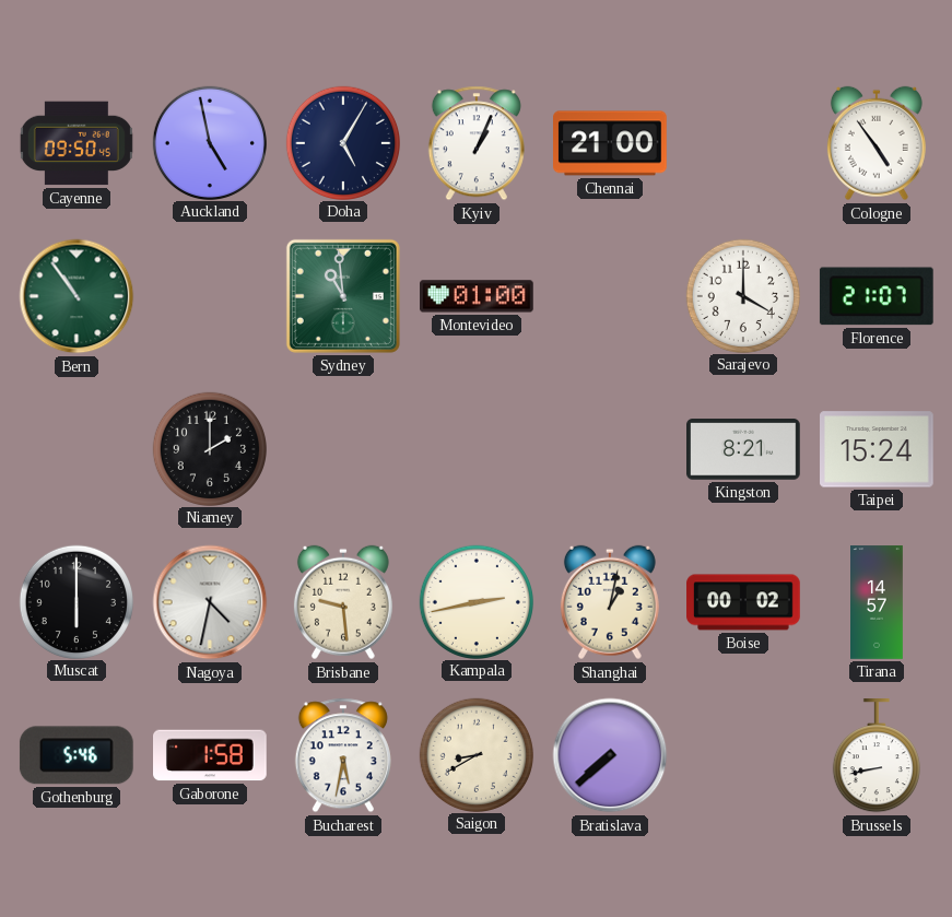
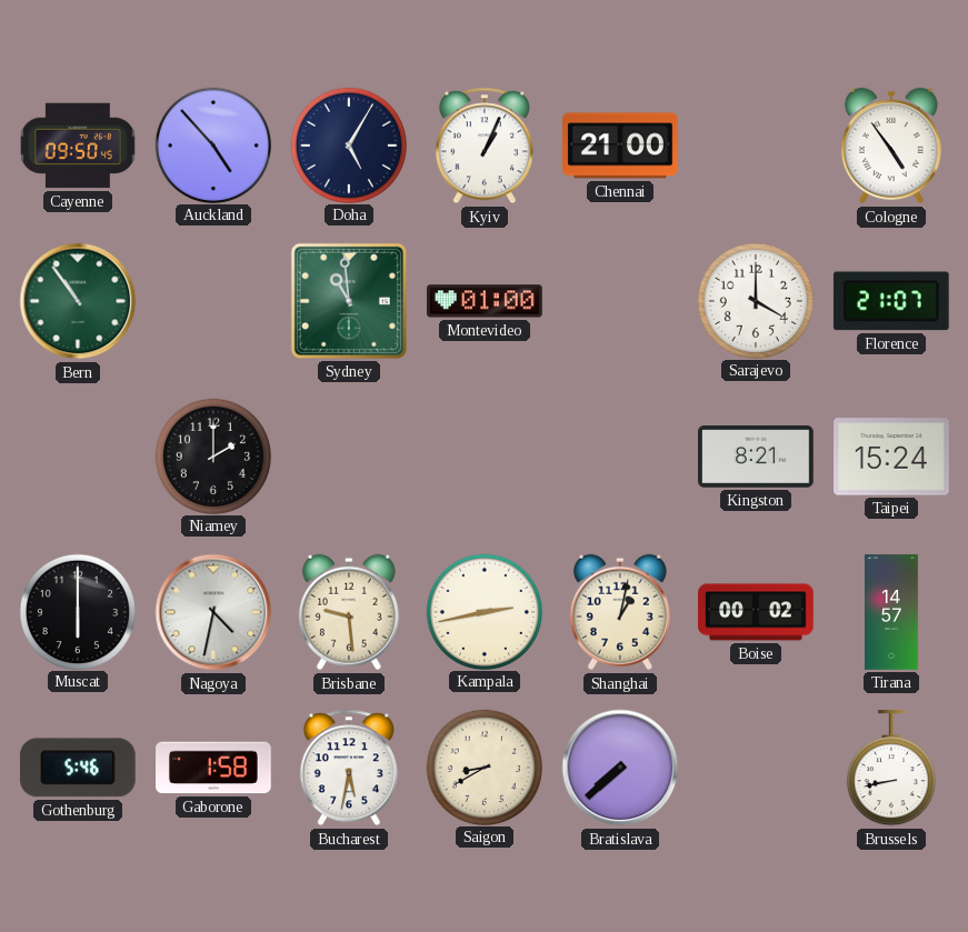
Auckland: 4:58 -> 4:53 (212, 144)
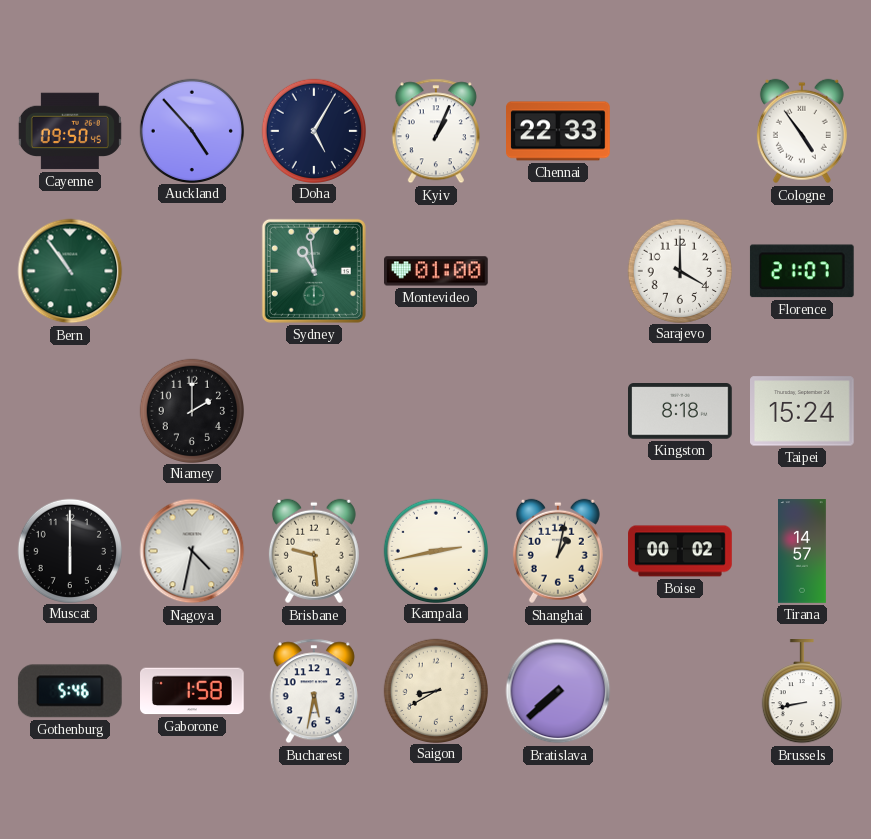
Chennai: 21:00 -> 22:33 (559, 131)
Kingston: 8:21 -> 8:18 (681, 411)
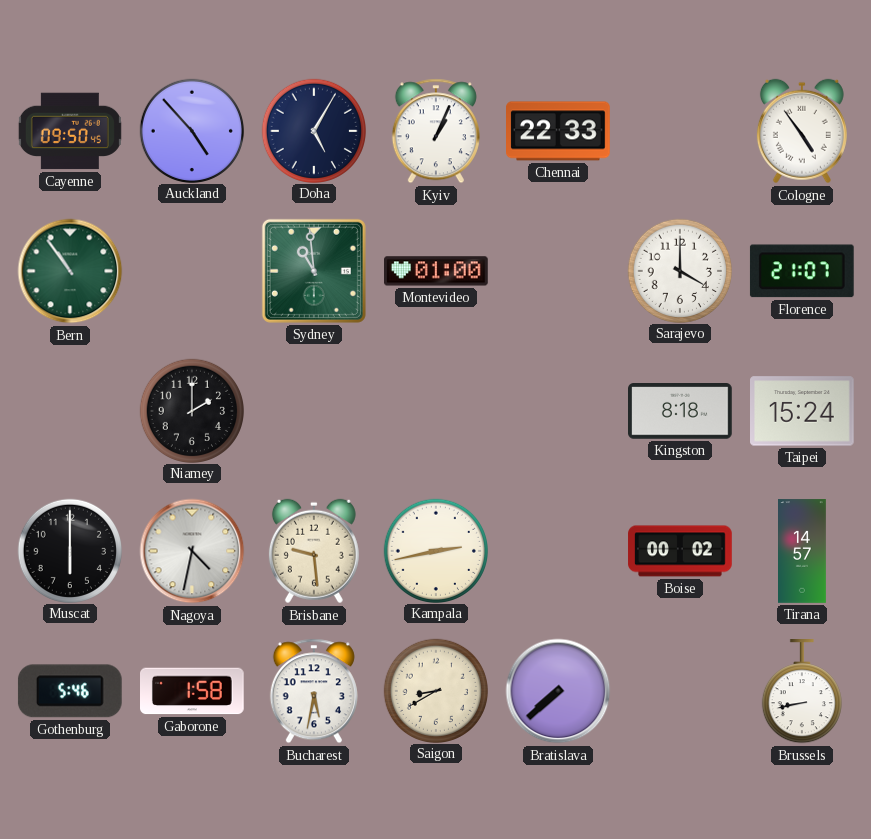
Shanghai: 1:02 -> none (558, 551)
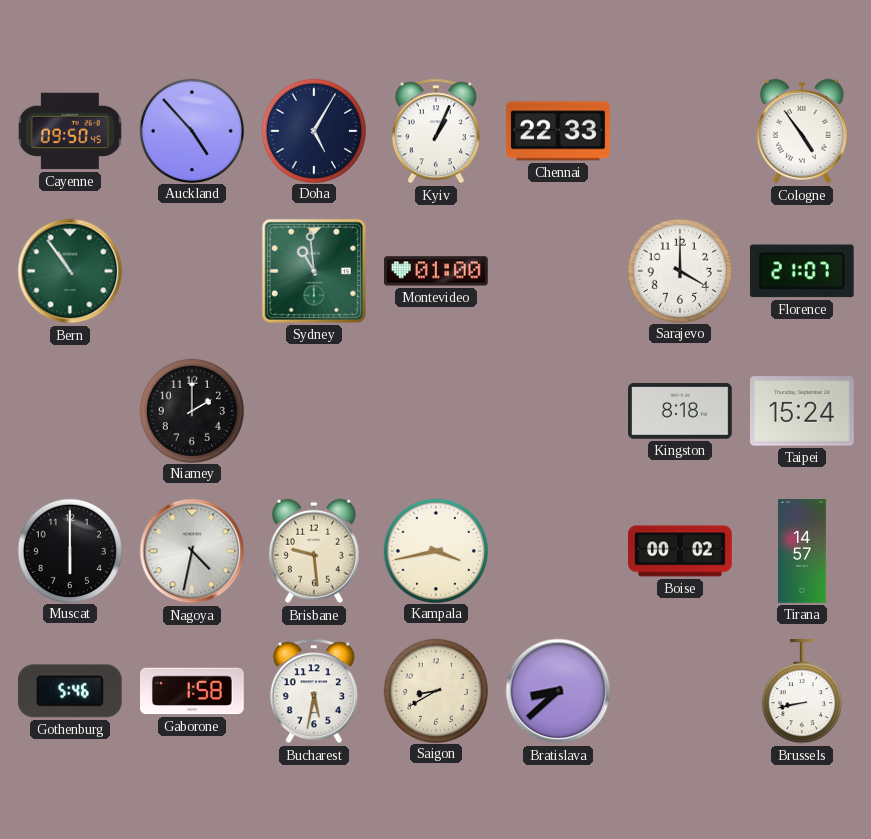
Kampala: 2:43 -> 3:43 (435, 550)
Bratislava: 7:38 -> 8:38 (558, 691)
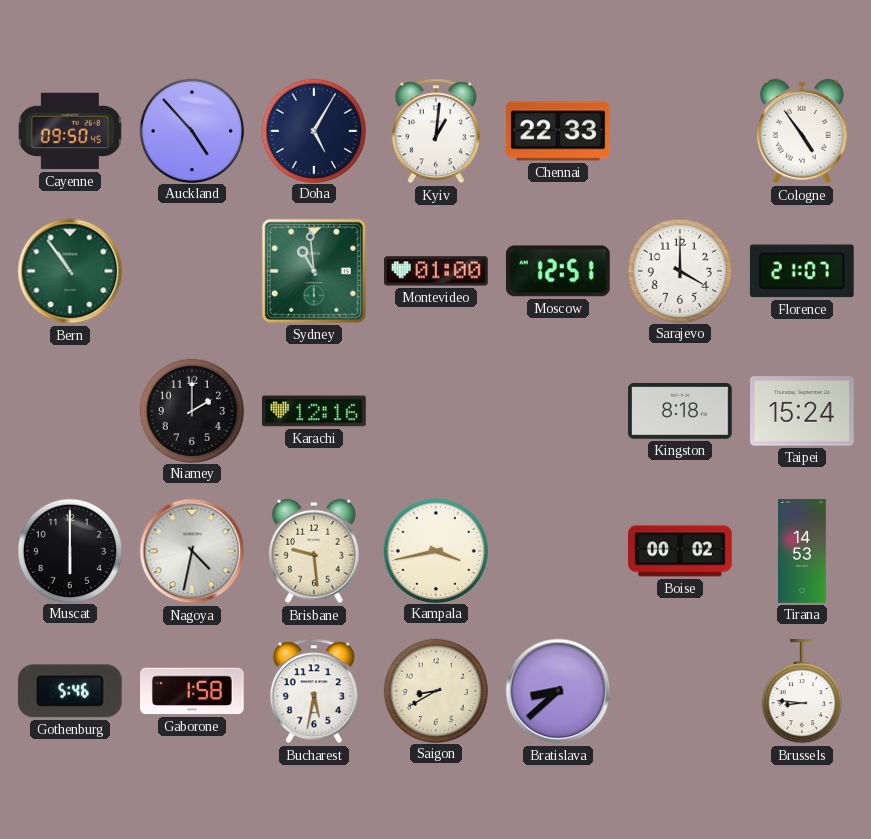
Kyiv: 1:04 -> 1:01 (436, 131)
Moscow: none -> 12:51 (558, 271)
Karachi: none -> 12:16 (315, 411)
Tirana: 14:57 -> 14:53 (803, 551)
Brussels: 8:43 -> 8:46 (802, 692)
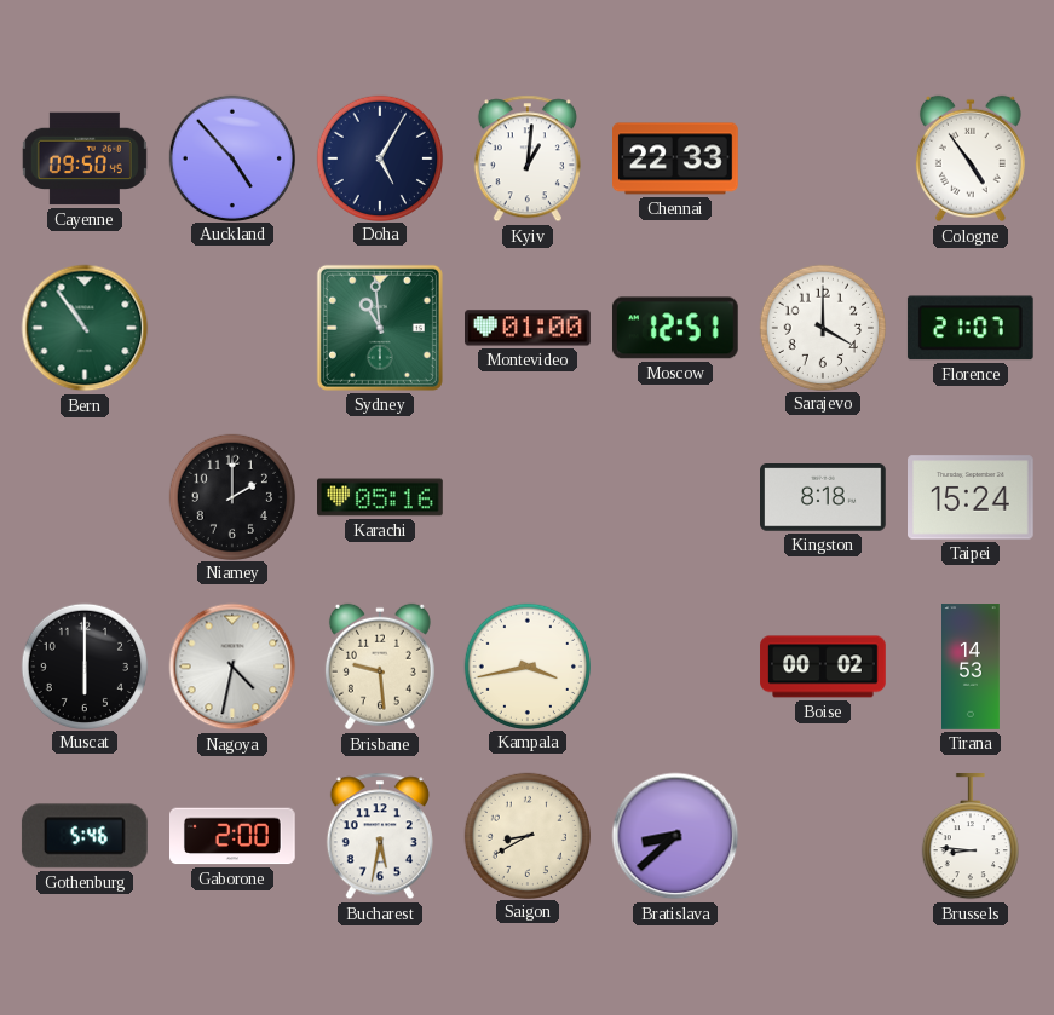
Karachi: 12:16 -> 05:16 (381, 497)
Gaborone: 1:58 -> 2:00 (234, 836)
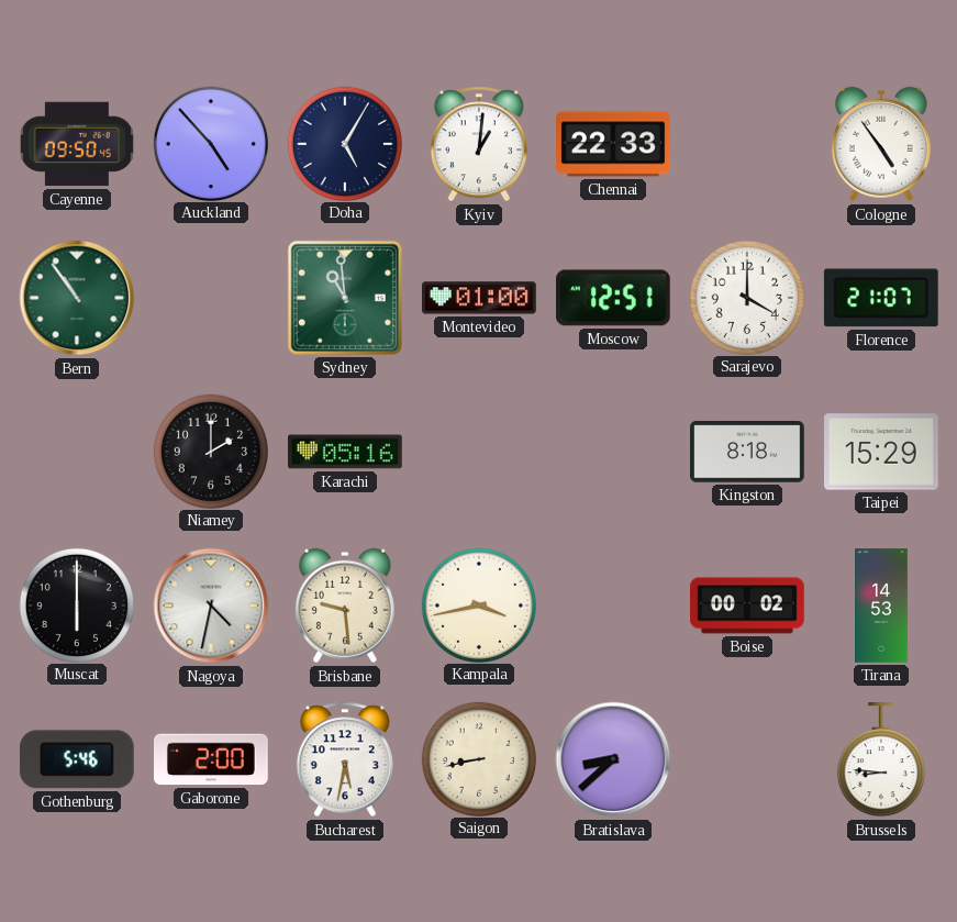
Taipei: 15:24 -> 15:29 (882, 452)
Saigon: 8:40 -> 8:43 (478, 758)
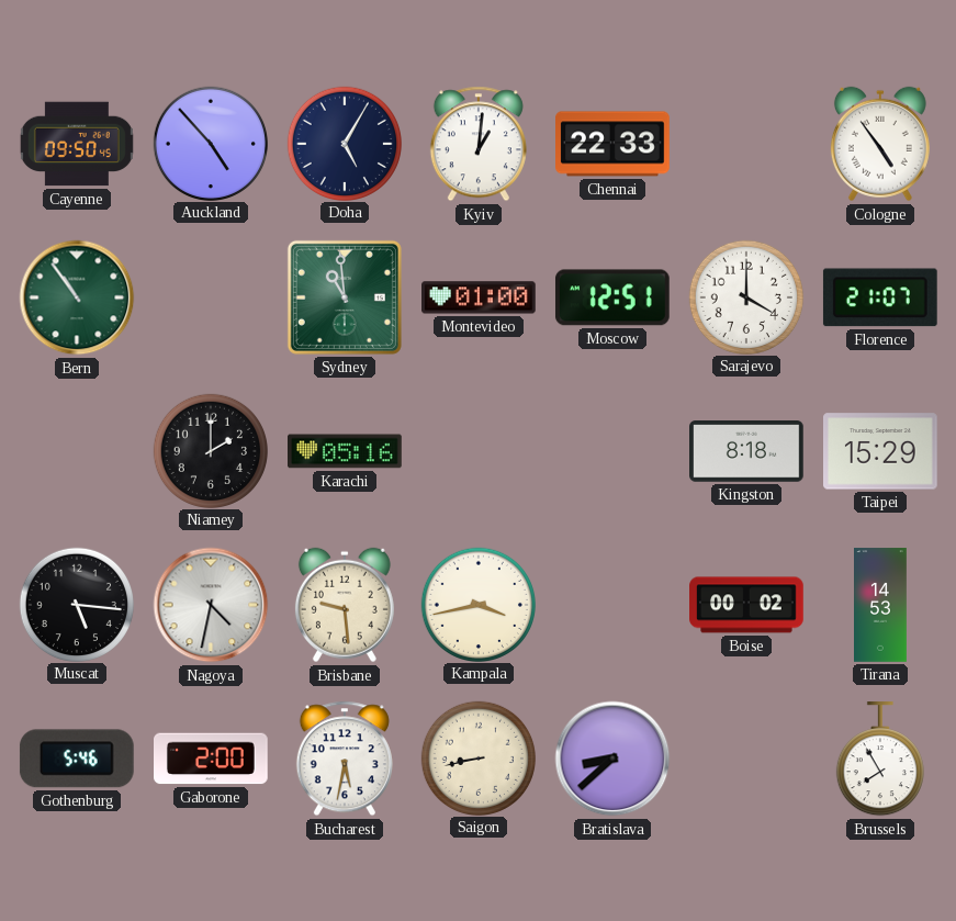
Muscat: 6:00 -> 5:16 (76, 604)
Brussels: 8:46 -> 7:55 (880, 760)
